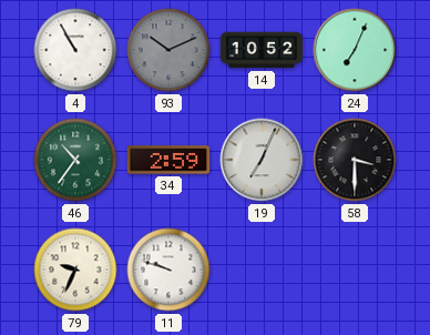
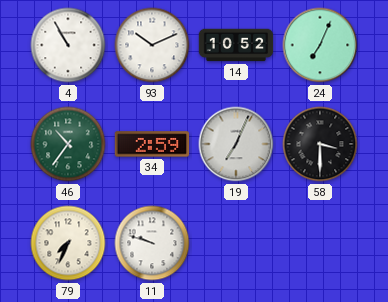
93 dial: grey -> white (152, 45)
79: 9:34 -> 7:34 (68, 243)
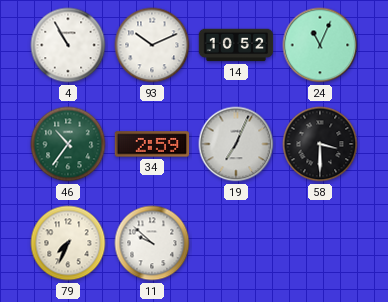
24: 7:04 -> 11:04 (320, 45)
11: 9:48 -> 9:52 (152, 243)
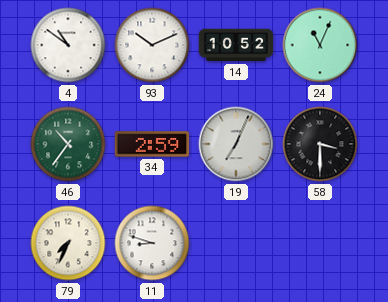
4: 10:55 -> 10:51 (68, 45)
11: 9:52 -> 8:48 (152, 243)
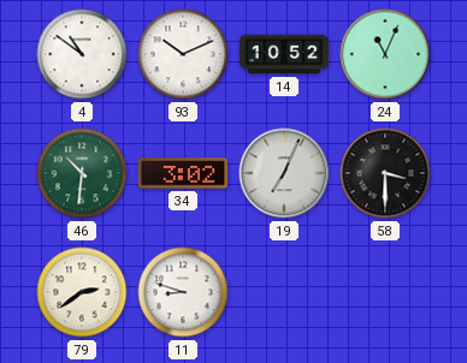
46: 10:36 -> 10:31 (82, 173)
34: 2:59 -> 3:02 (183, 173)
79: 7:34 -> 2:39 (82, 292)
